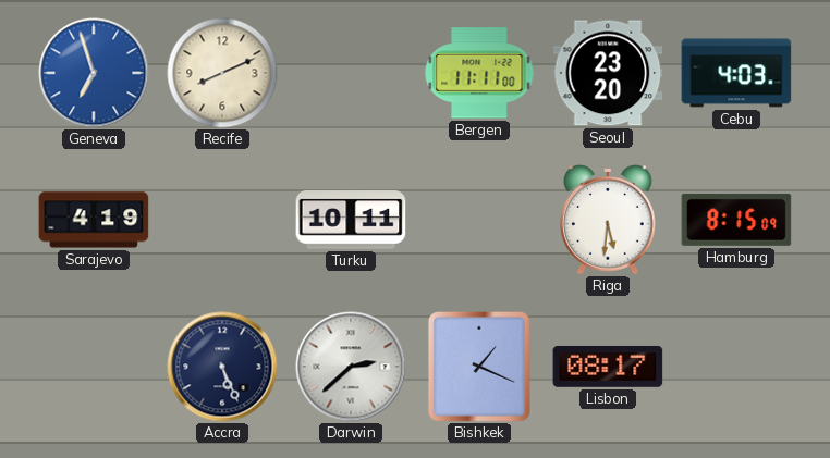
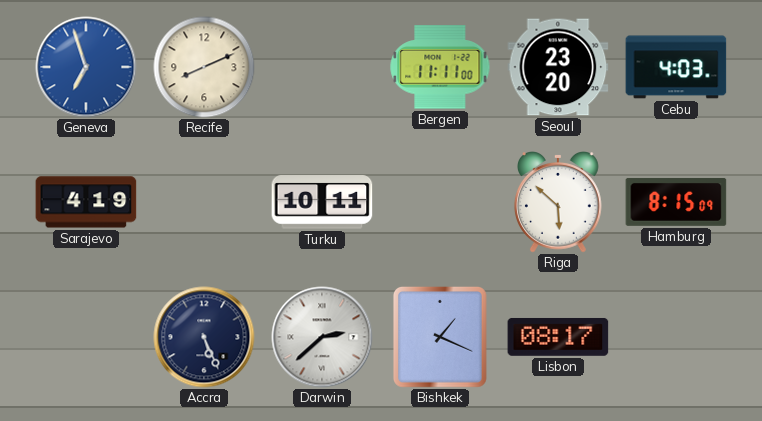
Riga: 5:31 -> 5:52 (558, 203)
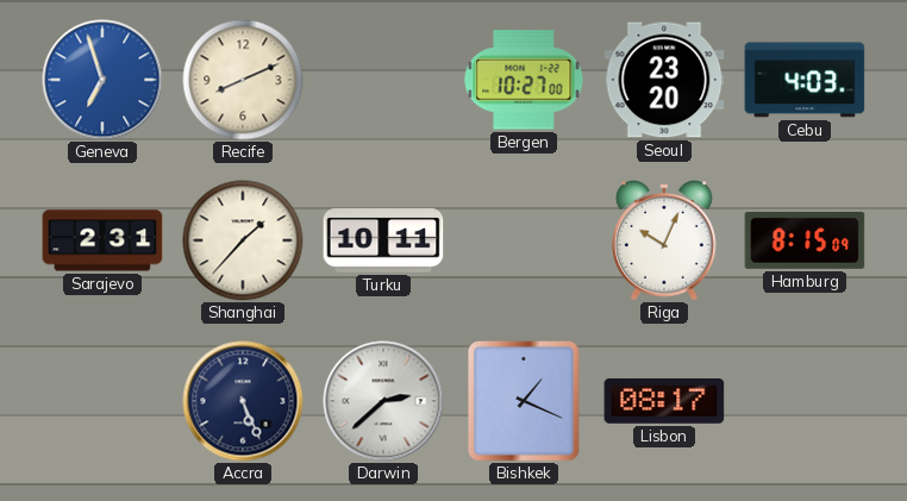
Bergen: 11:11 -> 10:27 (524, 80)
Sarajevo: 4:19 -> 2:31 (102, 240)
Shanghai: none -> 1:37 (243, 240)
Riga: 5:52 -> 10:04 (664, 242)
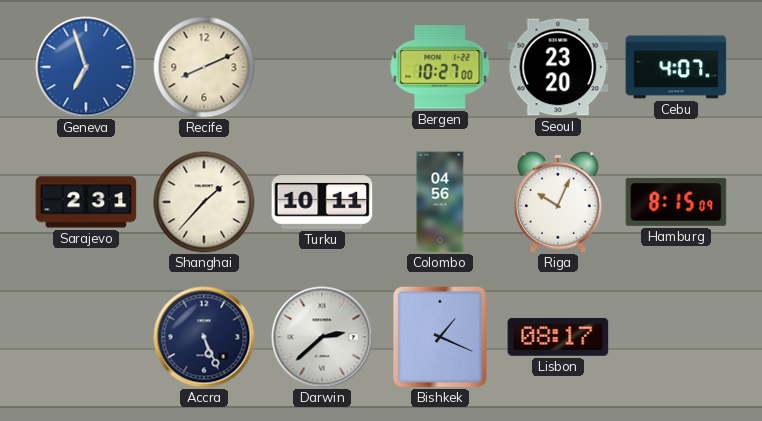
Cebu: 4:03 -> 4:07 (676, 67)
Colombo: none -> 04:56 (440, 202)
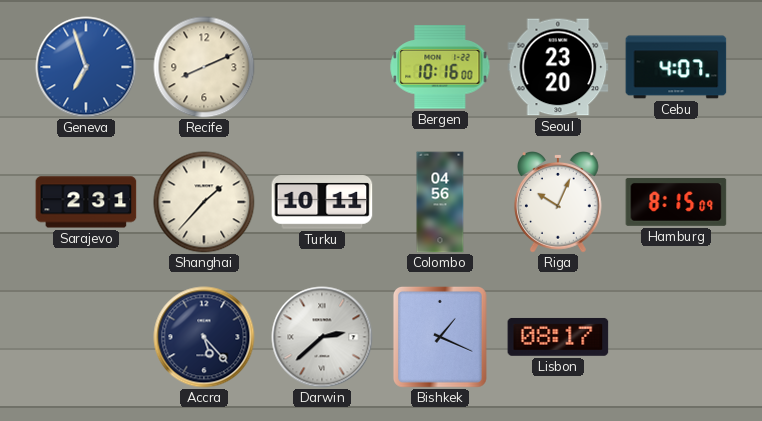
Bergen: 10:27 -> 10:16 (440, 67)
Accra: 5:26 -> 5:23 (204, 337)
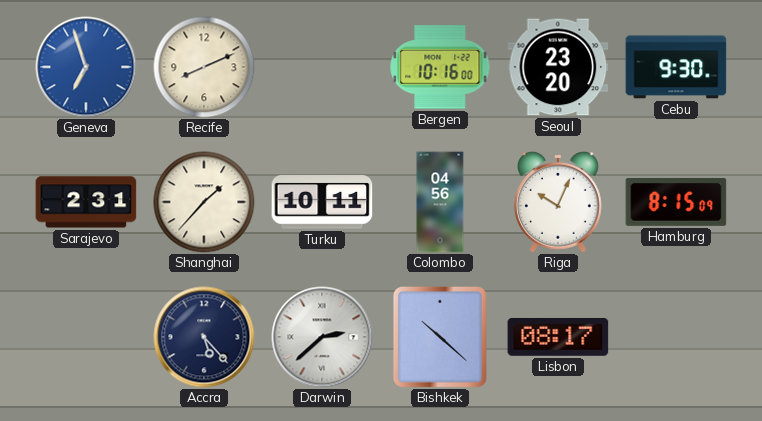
Cebu: 4:07 -> 9:30 (676, 67)
Bishkek: 1:19 -> 10:22 (440, 337)
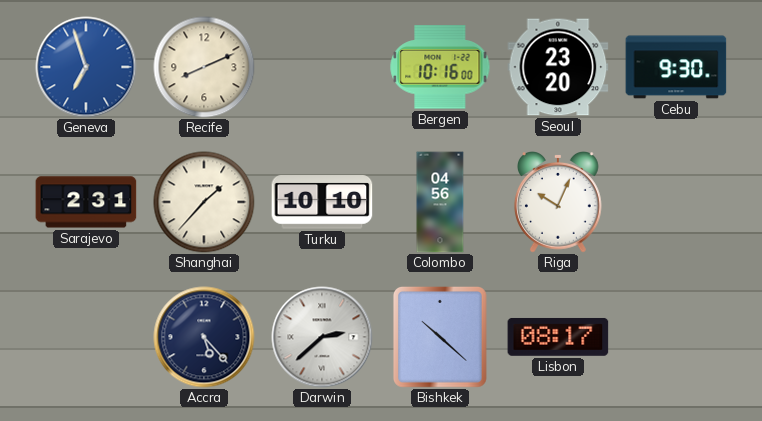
Turku: 10:11 -> 10:10 (322, 202)
Hamburg: 8:15 -> none (676, 202)
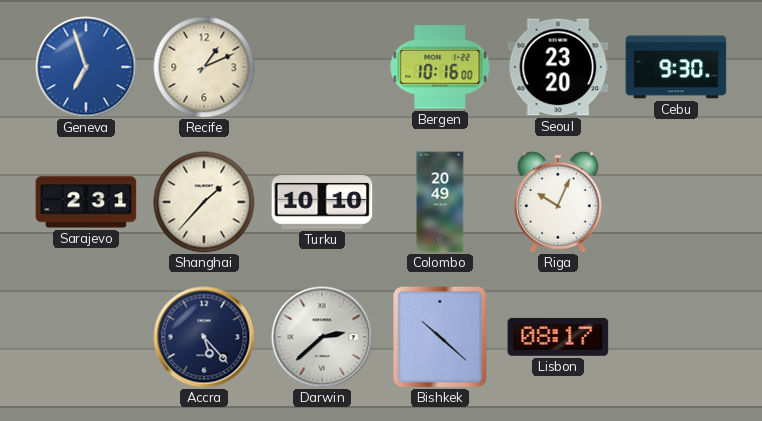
Recife: 8:11 -> 1:11 (204, 67)
Colombo: 04:56 -> 20:49 (440, 202)
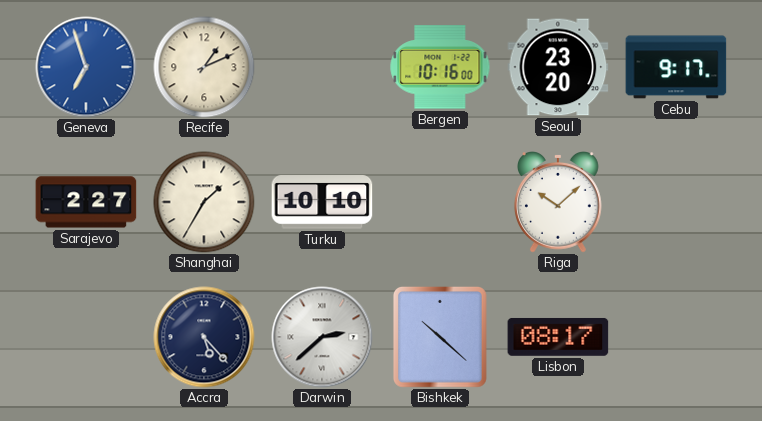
Cebu: 9:30 -> 9:17 (676, 67)
Sarajevo: 2:31 -> 2:27 (86, 202)
Shanghai: 1:37 -> 1:35 (204, 202)
Colombo: 20:49 -> none (440, 202)
Riga: 10:04 -> 10:08 (558, 203)
